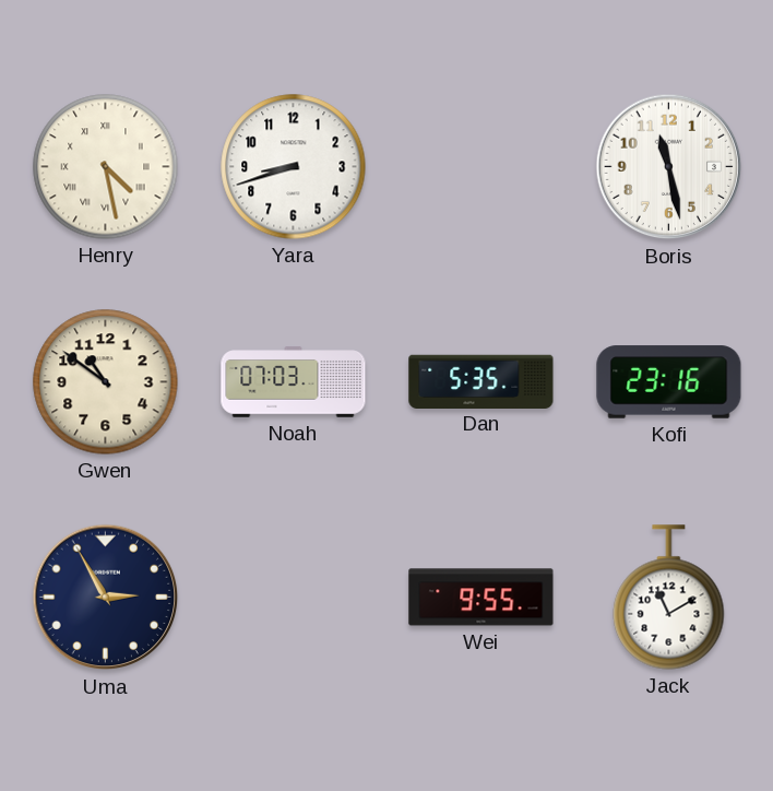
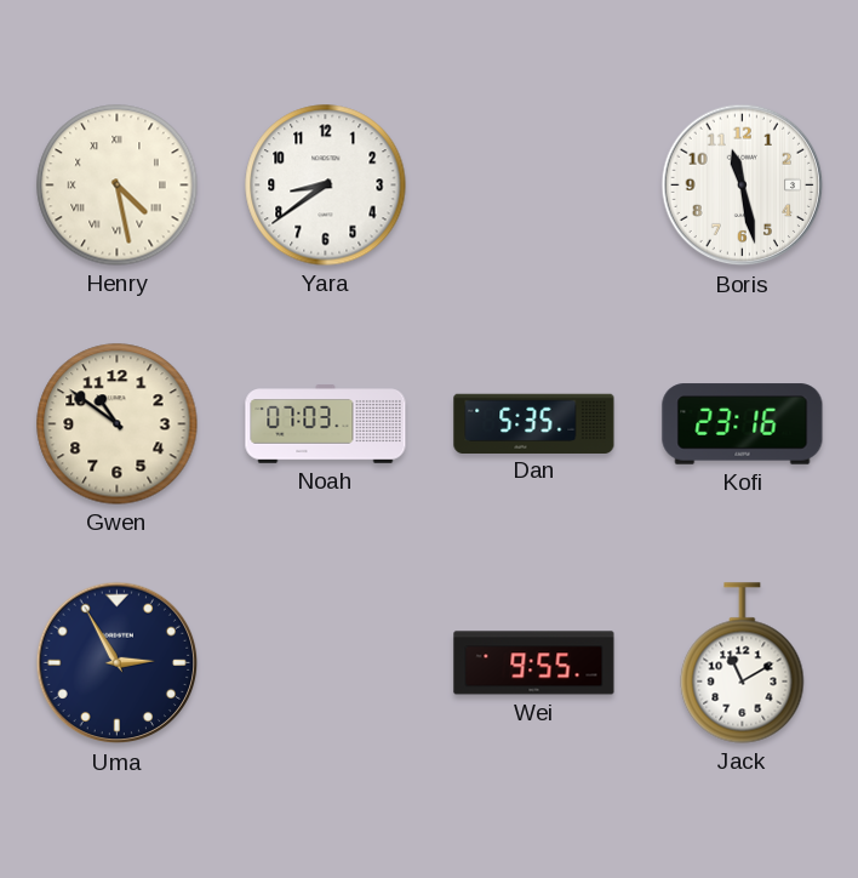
Yara: 8:42 -> 8:39 (326, 186)
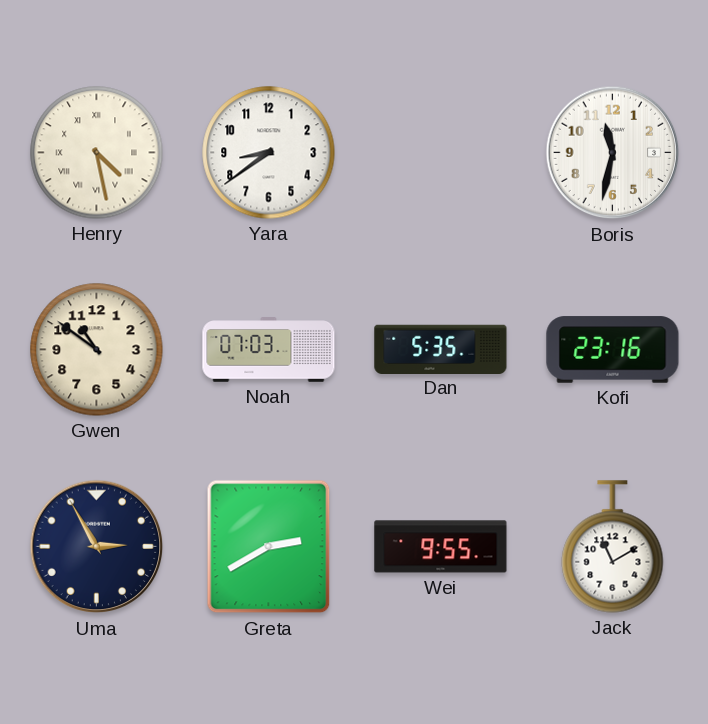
Boris: 11:28 -> 11:32 (613, 153)
Greta: none -> 2:40 (269, 547)
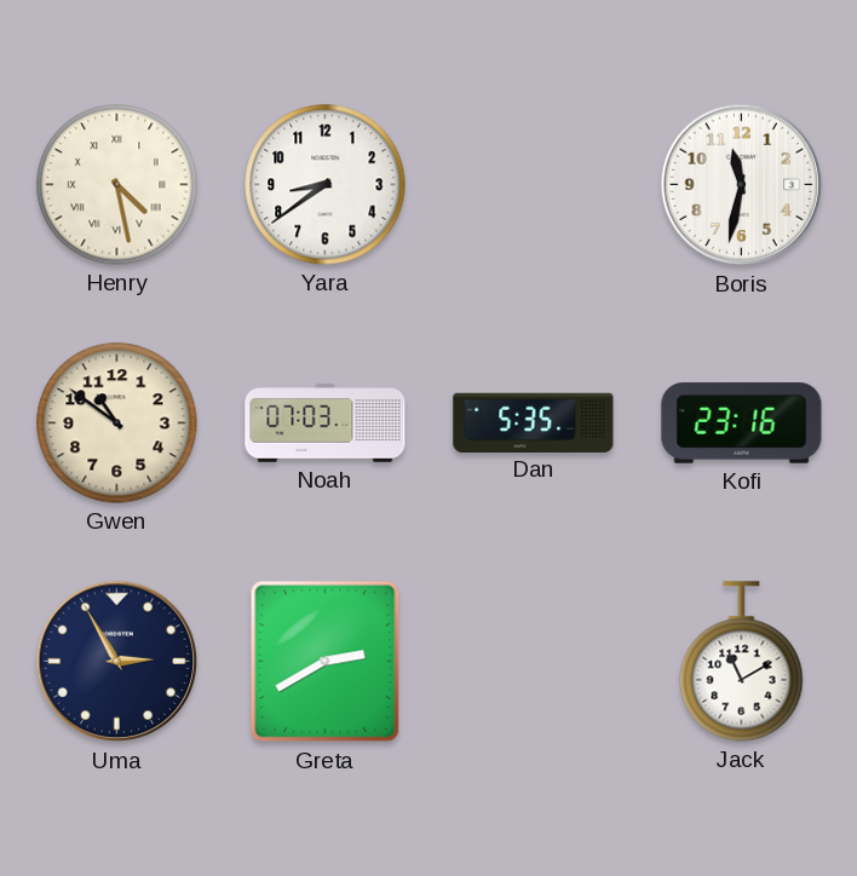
Wei: 9:55 -> none (441, 547)
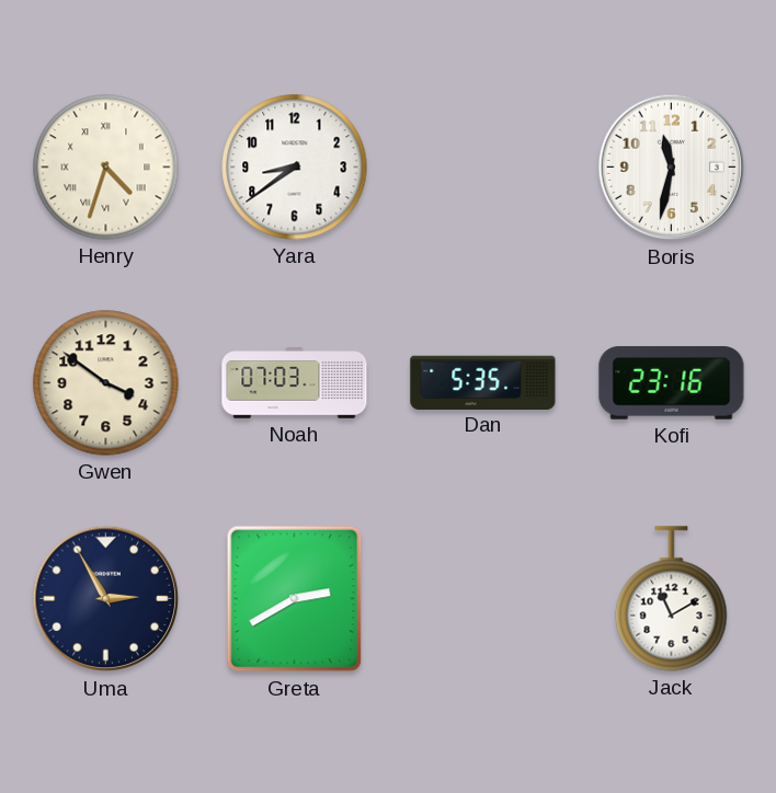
Henry: 4:28 -> 4:33 (106, 168)
Gwen: 10:51 -> 3:51 (106, 383)
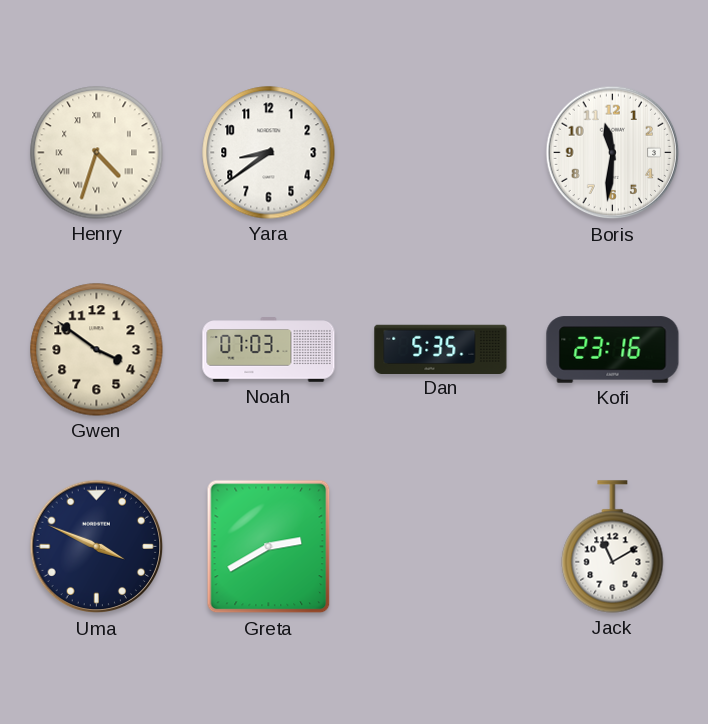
Boris: 11:32 -> 11:31 (613, 153)
Uma: 2:55 -> 3:49 (97, 547)
